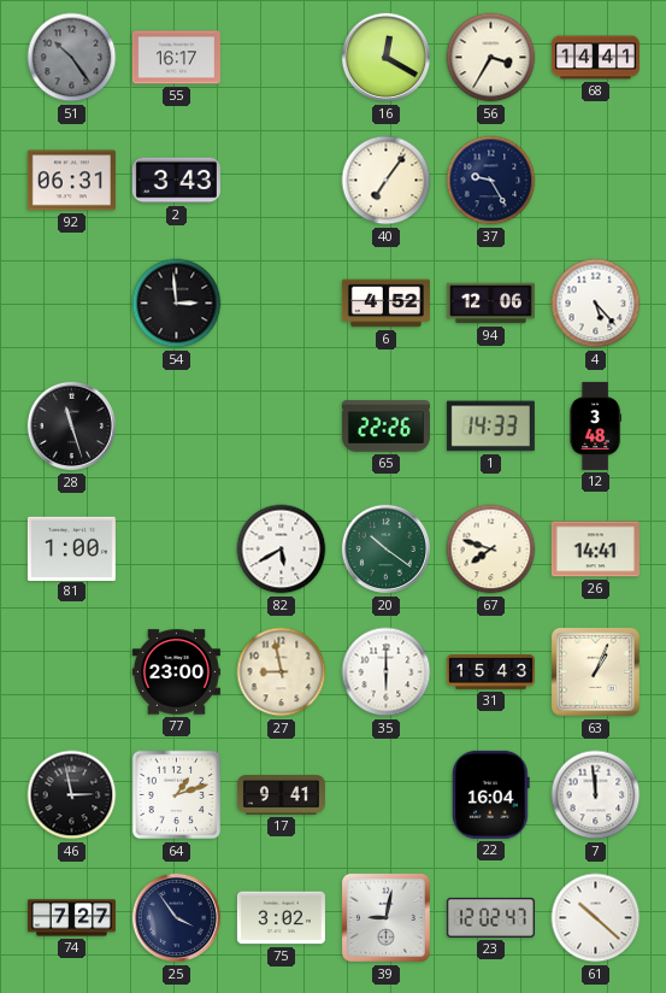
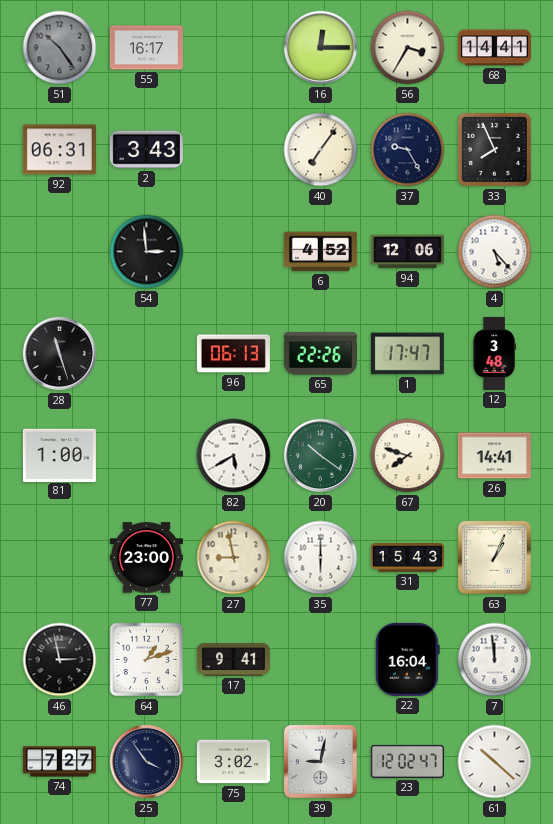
16: 12:20 -> 12:15 (321, 48)
33: none -> 7:56 (494, 149)
96: none -> 06:13 (233, 354)
1: 14:33 -> 17:47 (407, 354)
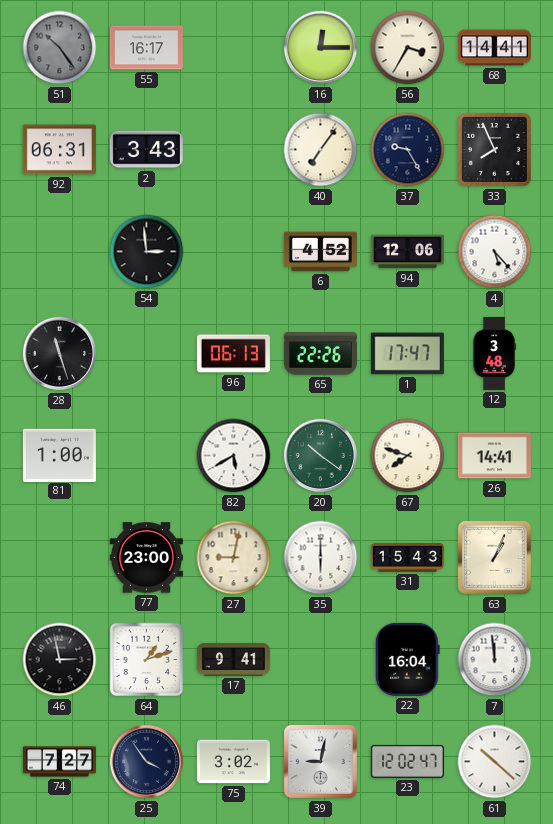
27: 8:58 -> 9:02 (234, 558)
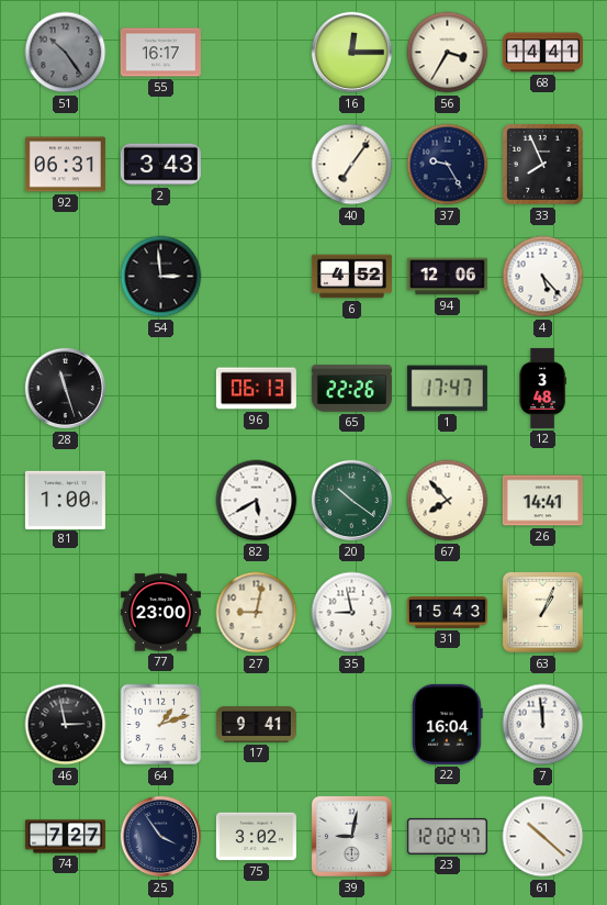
67: 7:48 -> 7:53 (448, 501)
35: 6:00 -> 8:58 (352, 613)
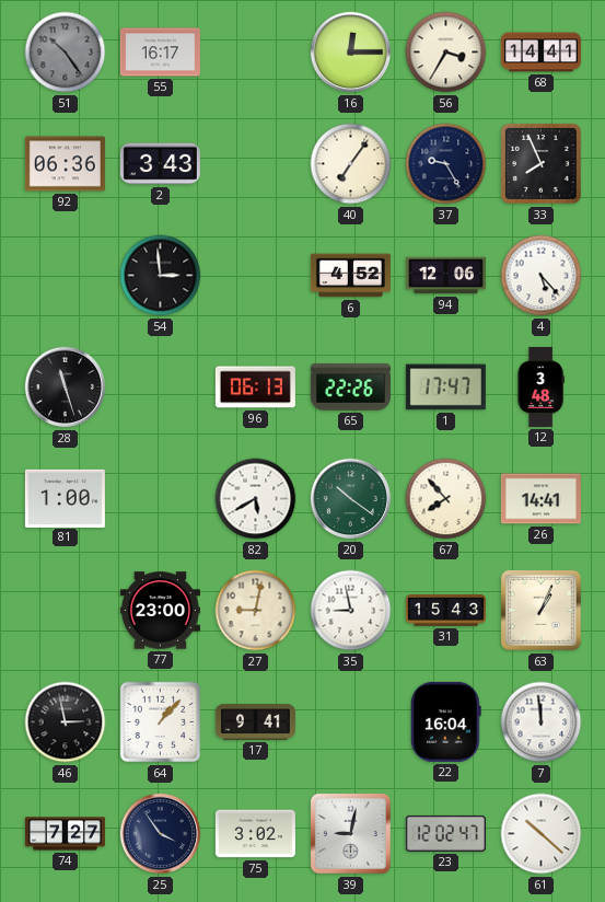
92: 06:31 -> 06:36 (65, 164)
64: 1:12 -> 1:07 (161, 722)
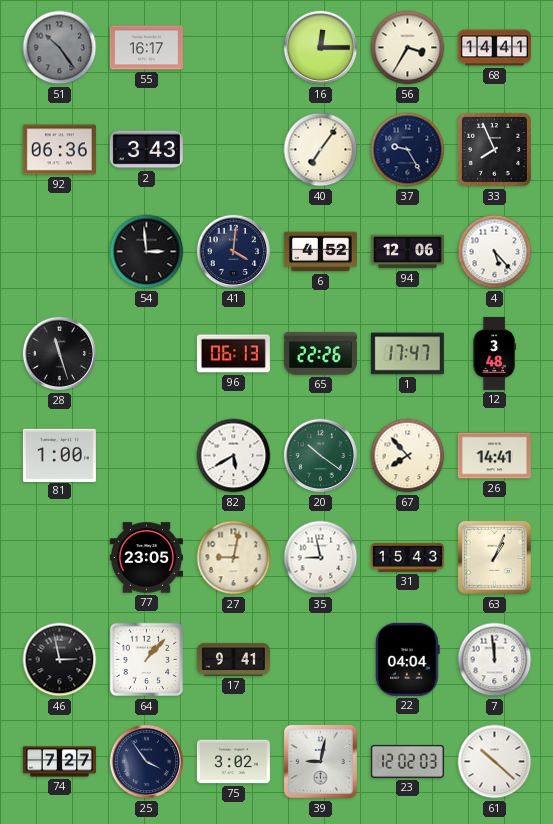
41: none -> 4:01 (234, 252)
77: 23:00 -> 23:05 (146, 558)
22: 16:04 -> 04:04 (407, 659)
23: 12:02:47 -> 12:02:03 (407, 761)
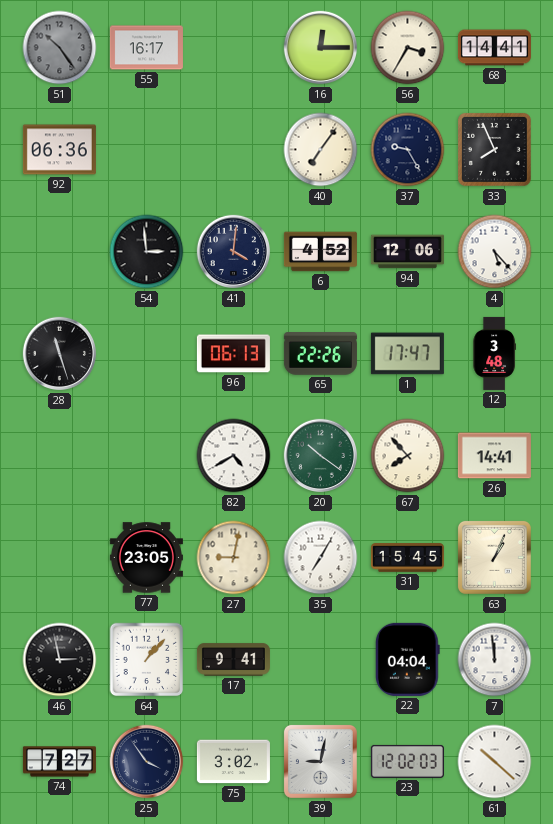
2: 3:43 -> none (146, 150)
81: 1:00 -> none (59, 455)
82: 5:40 -> 4:40 (234, 456)
35: 8:58 -> 7:05 (321, 558)
31: 15:43 -> 15:45 (407, 558)
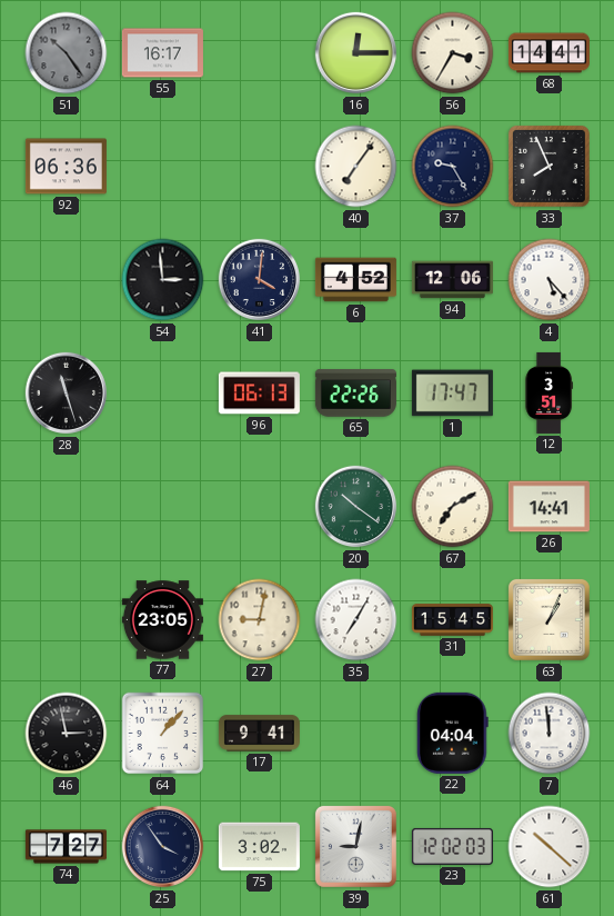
12: 3:48 -> 3:51 (548, 392)
82: 4:40 -> none (234, 456)
67: 7:53 -> 7:10 (453, 507)
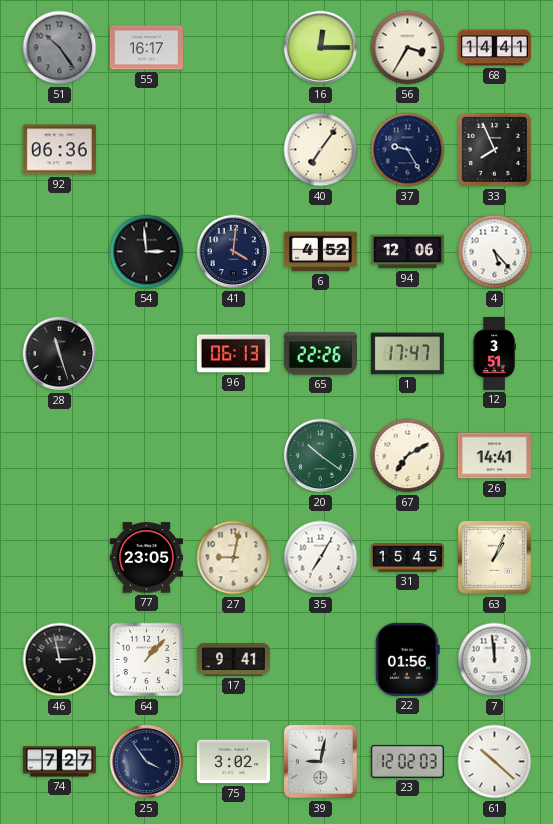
22: 04:04 -> 01:56 (407, 659)
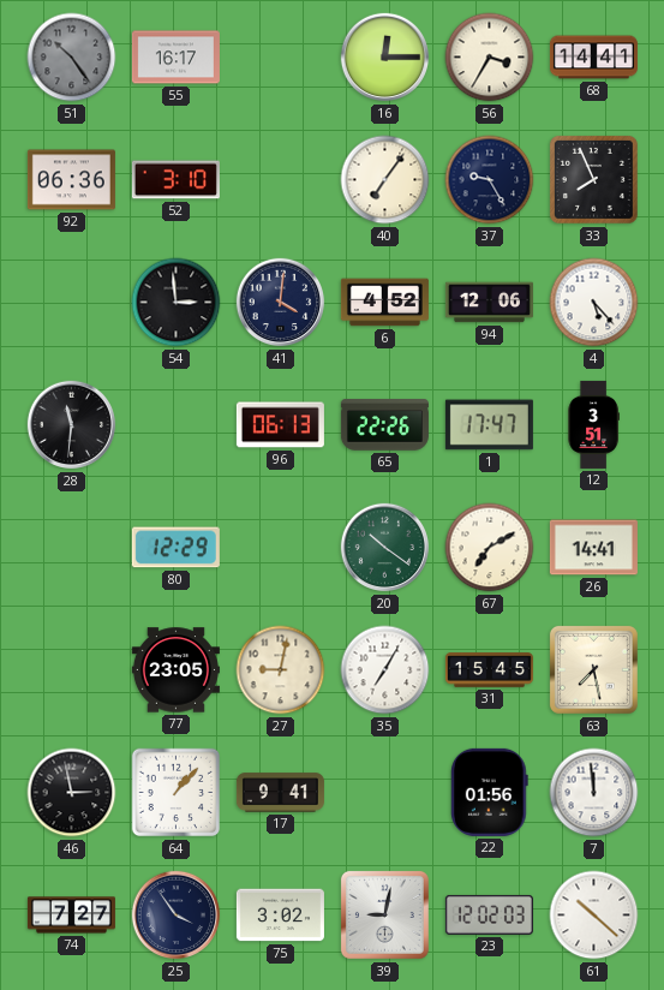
52: none -> 3:10 (175, 180)
28: 11:27 -> 11:31 (72, 425)
80: none -> 12:29 (175, 548)
63: 1:04 -> 7:28 (593, 669)
